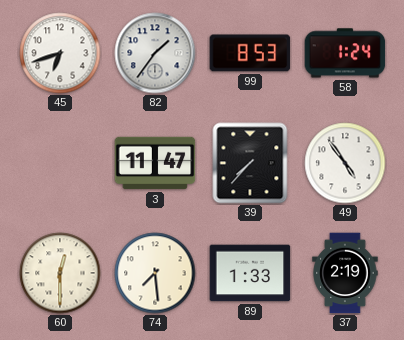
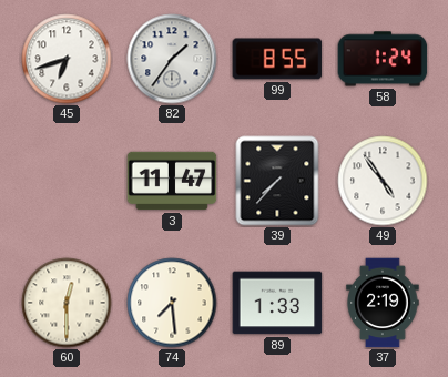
99: 8:53 -> 8:55 (277, 59)
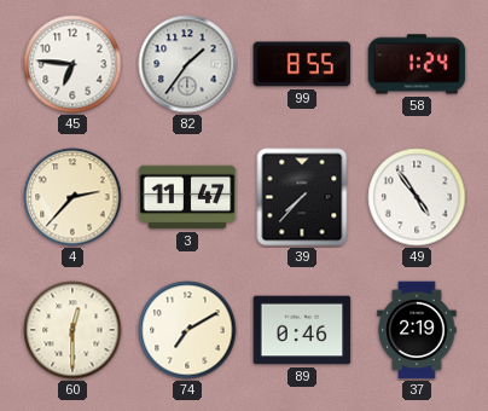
45: 6:42 -> 6:46 (72, 64)
4: none -> 2:37 (72, 197)
74: 7:29 -> 7:10 (187, 330)
89: 1:33 -> 0:46 (302, 330)
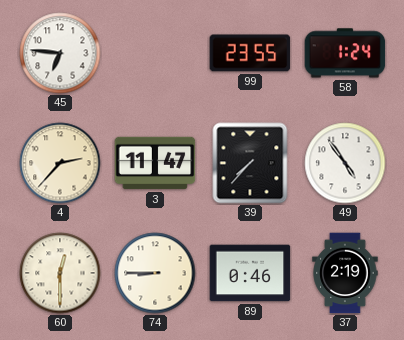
82: 1:36 -> none (187, 64)
99: 8:55 -> 23:55 (250, 53)
74: 7:10 -> 8:45 (155, 273)
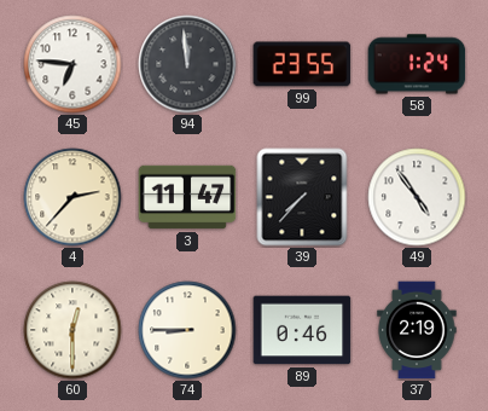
94: none -> 11:59 (187, 64)
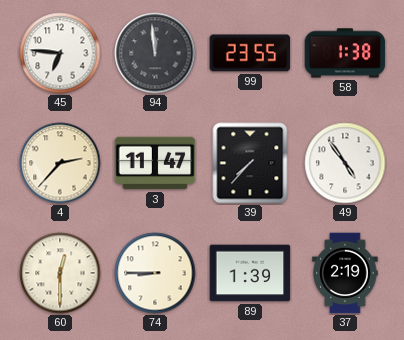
58: 1:24 -> 1:38 (345, 53)
89: 0:46 -> 1:39 (250, 273)
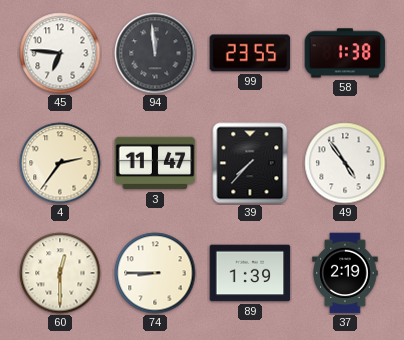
4: 2:37 -> 2:36 (60, 163)
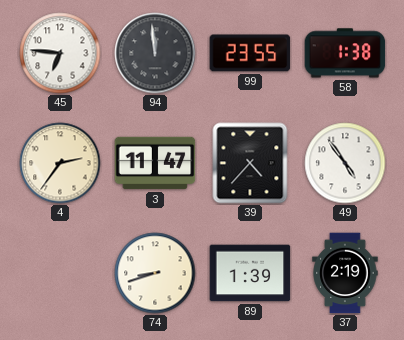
39: 7:37 -> 4:37 (250, 163)
60: 12:30 -> none (60, 273)
74: 8:45 -> 8:42 (155, 273)
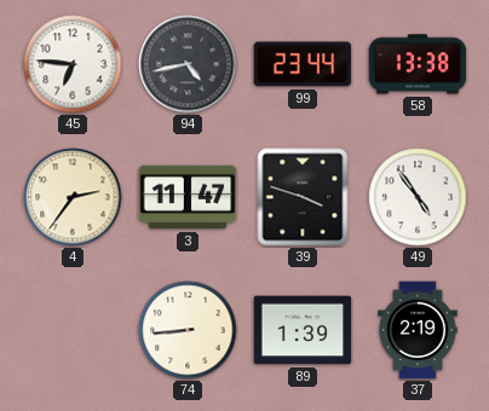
94: 11:59 -> 4:43 (188, 64)
99: 23:55 -> 23:44 (303, 64)
58: 1:38 -> 13:38 (418, 64)
39: 4:37 -> 3:48 (303, 197)
74: 8:42 -> 8:44 (188, 330)
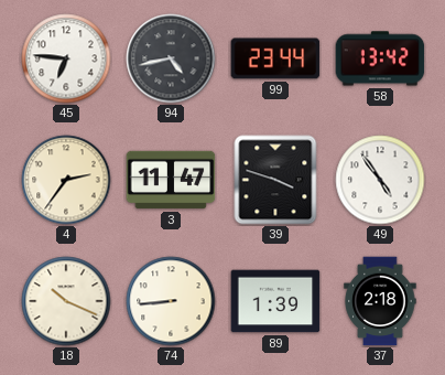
58: 13:38 -> 13:42 (380, 58)
18: none -> 10:19 (66, 301)
37: 2:19 -> 2:18 (380, 301)
